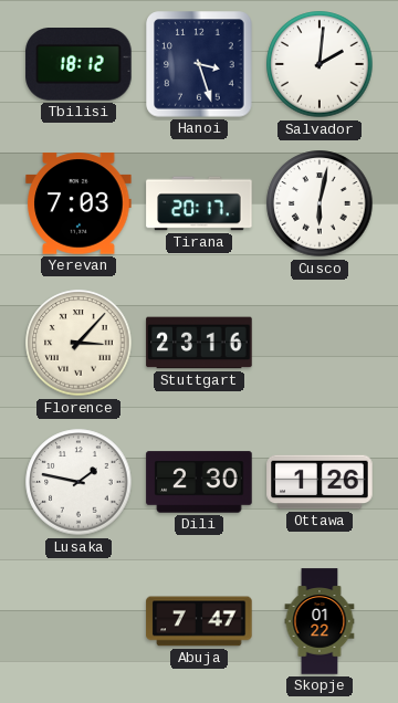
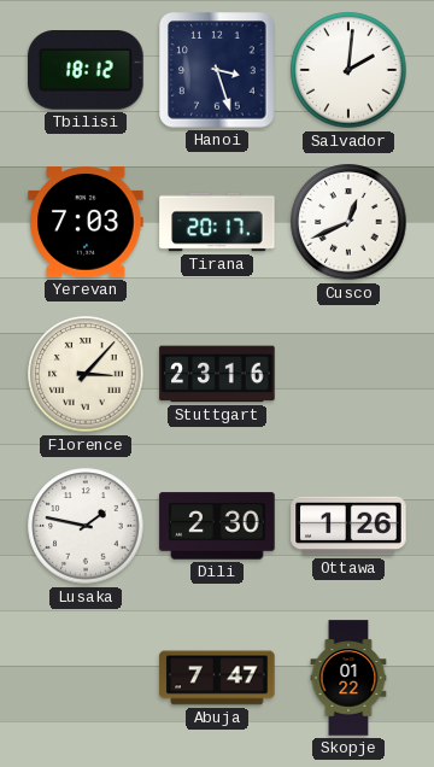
Cusco: 6:02 -> 12:41 (348, 222)
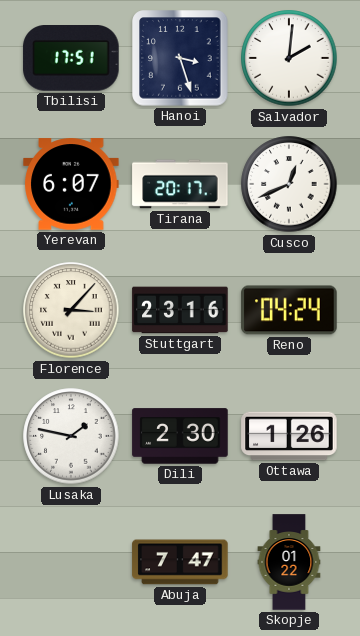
Tbilisi: 18:12 -> 17:51 (71, 58)
Yerevan: 7:03 -> 6:07 (71, 184)
Reno: none -> 04:24 (289, 310)
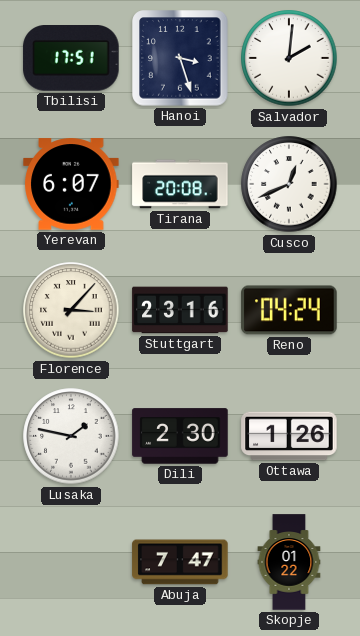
Tirana: 20:17 -> 20:08 (180, 184)
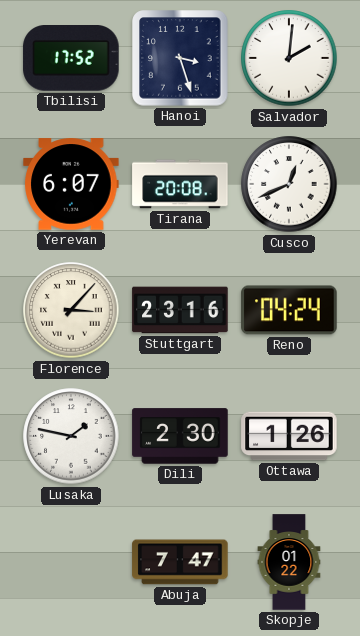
Tbilisi: 17:51 -> 17:52 (71, 58)
